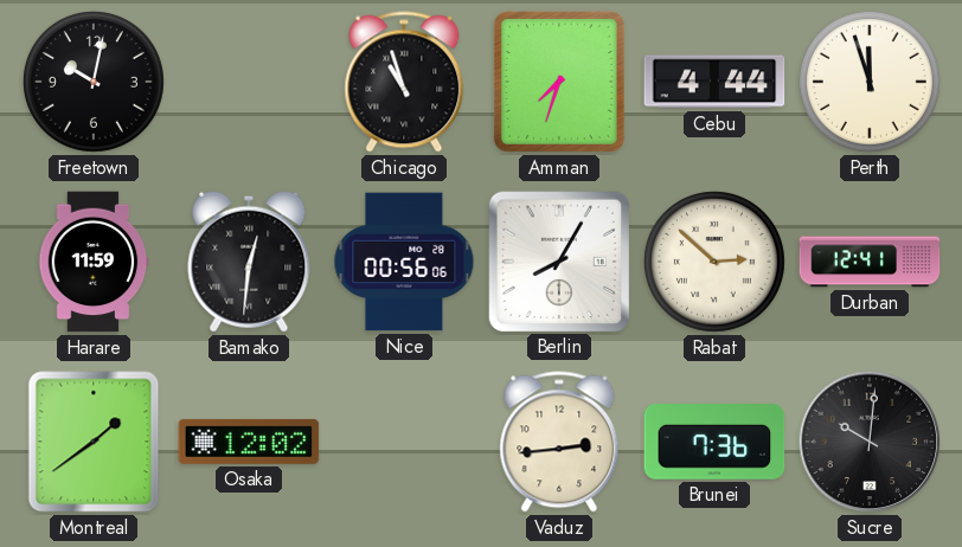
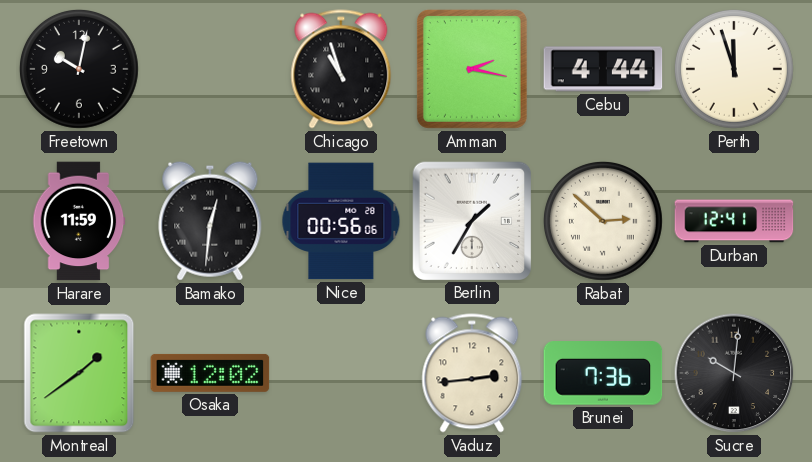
Amman: 7:33 -> 2:17 (472, 69)
Berlin: 8:05 -> 1:35 (471, 220)
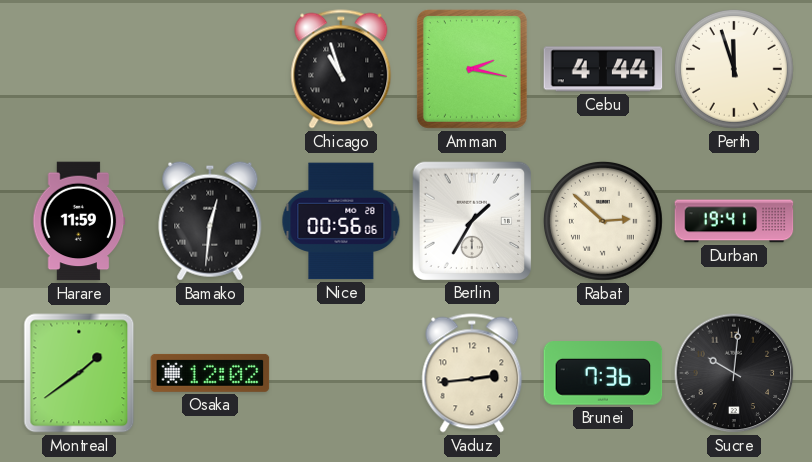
Freetown: 10:02 -> none (79, 69)
Durban: 12:41 -> 19:41 (734, 221)
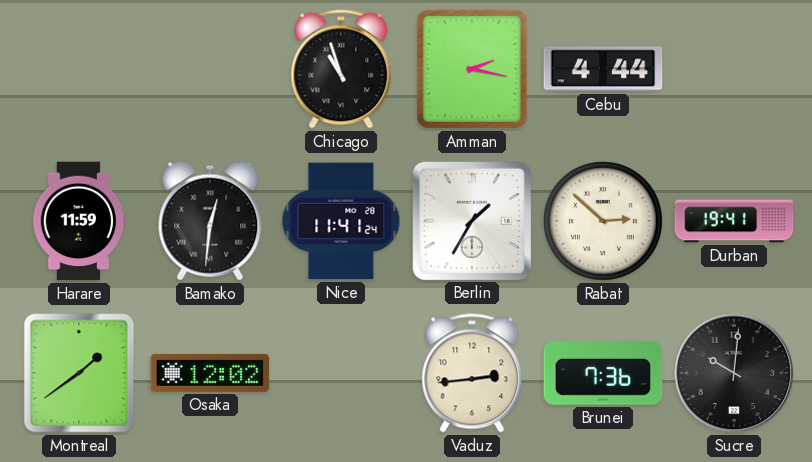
Perth: 11:57 -> none (734, 69)
Nice: 00:56 -> 11:41 (341, 221)
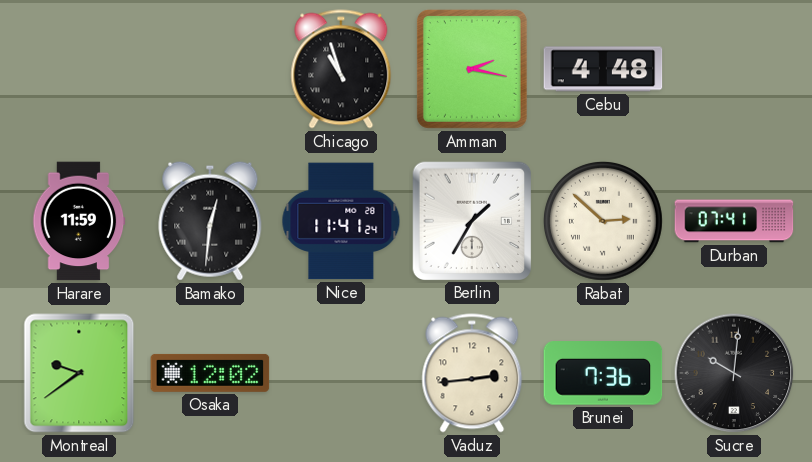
Cebu: 4:44 -> 4:48 (603, 69)
Durban: 19:41 -> 07:41 (734, 221)
Montreal: 1:39 -> 9:39 (79, 373)
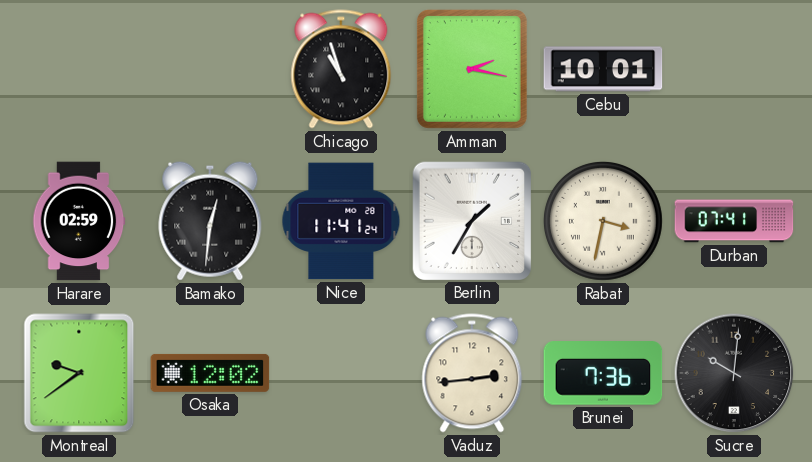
Cebu: 4:48 -> 10:01 (603, 69)
Harare: 11:59 -> 02:59 (79, 221)
Rabat: 2:52 -> 3:32 (603, 221)
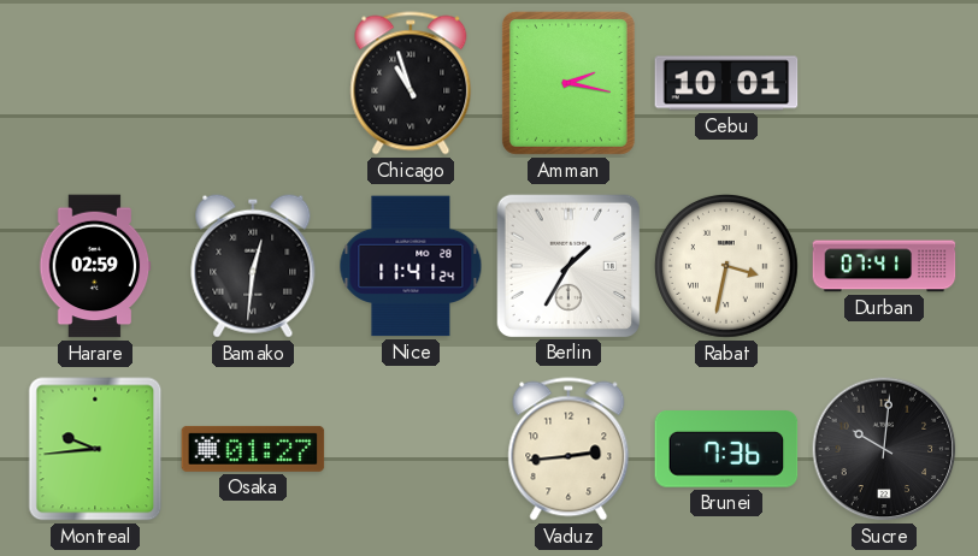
Montreal: 9:39 -> 9:44 (95, 449)
Osaka: 12:02 -> 01:27 (253, 449)
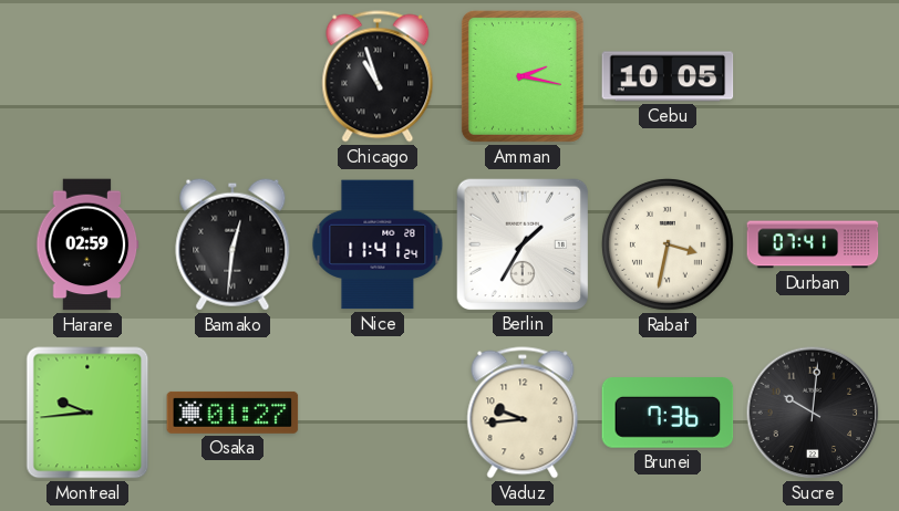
Cebu: 10:01 -> 10:05 (668, 76)
Vaduz: 2:44 -> 9:44 (523, 413)
